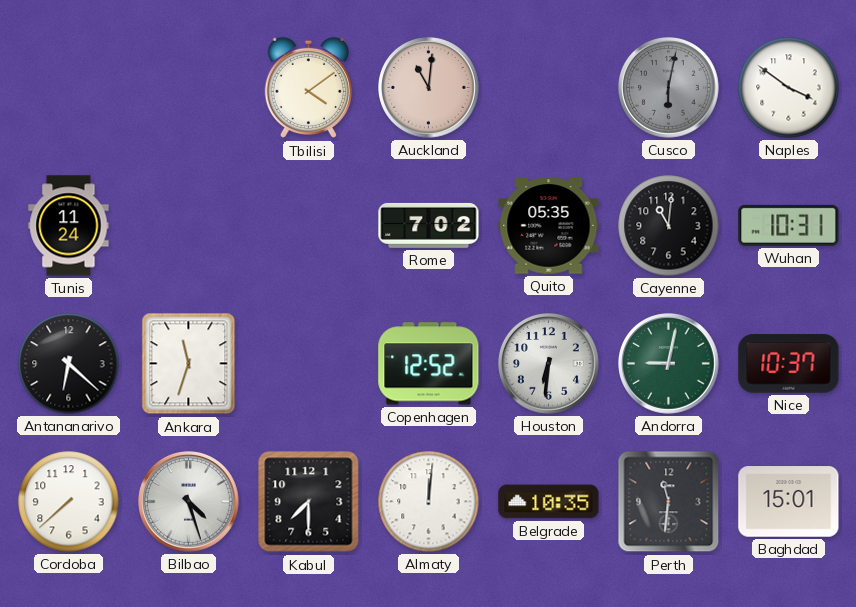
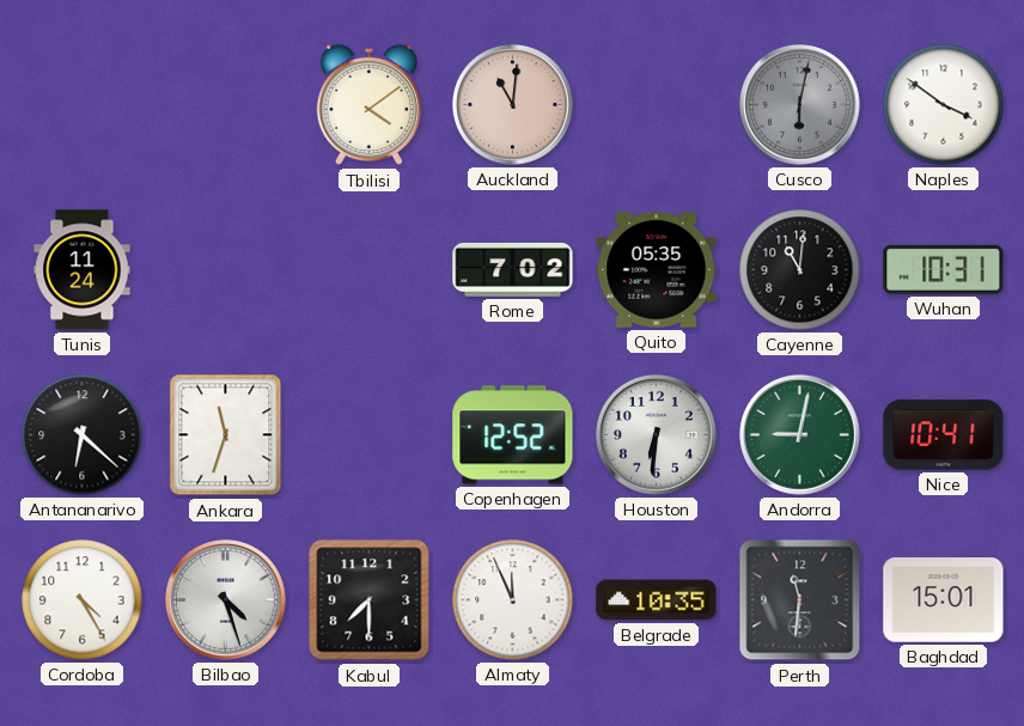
Nice: 10:37 -> 10:41 (944, 435)
Cordoba: 7:38 -> 4:25 (83, 600)
Almaty: 12:01 -> 11:56 (513, 600)
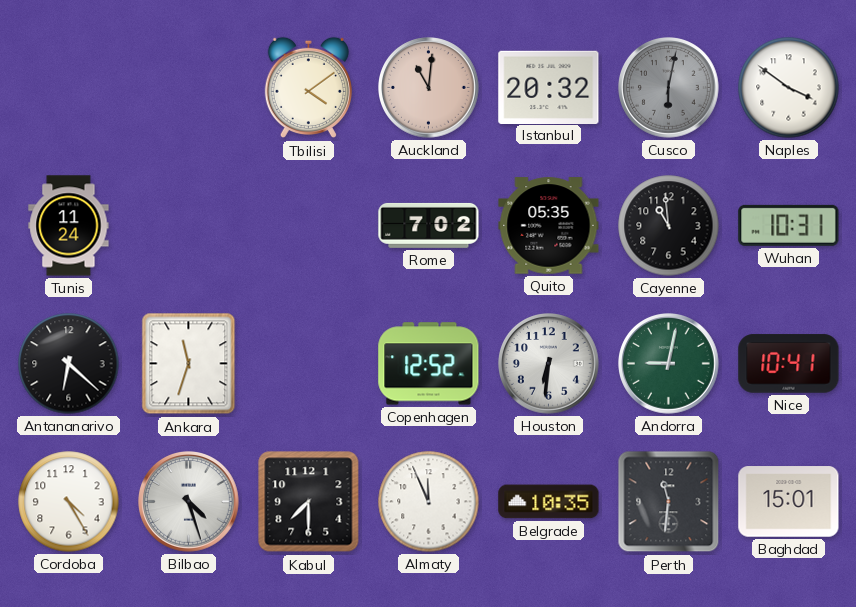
Istanbul: none -> 20:32 (549, 87)
Cayenne: 11:01 -> 10:59 (669, 226)
